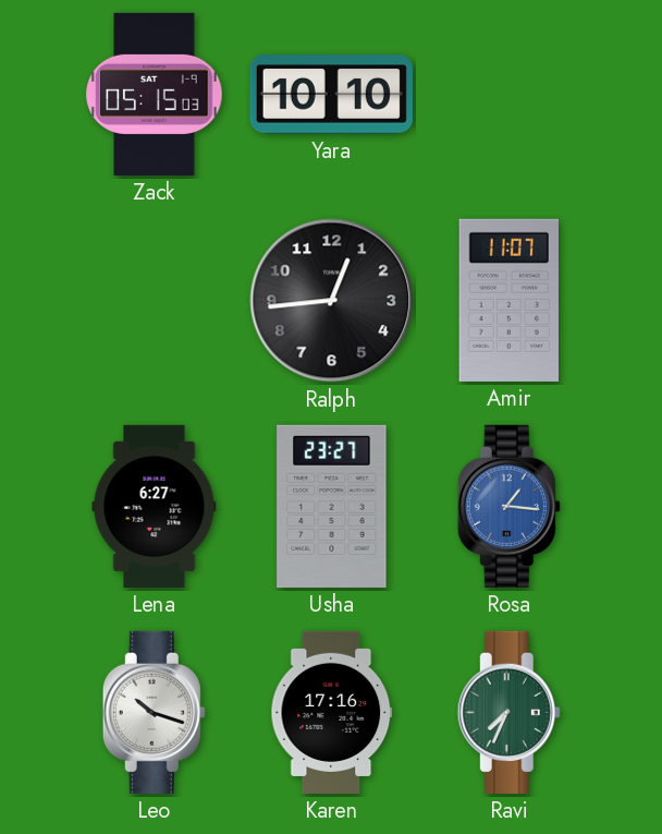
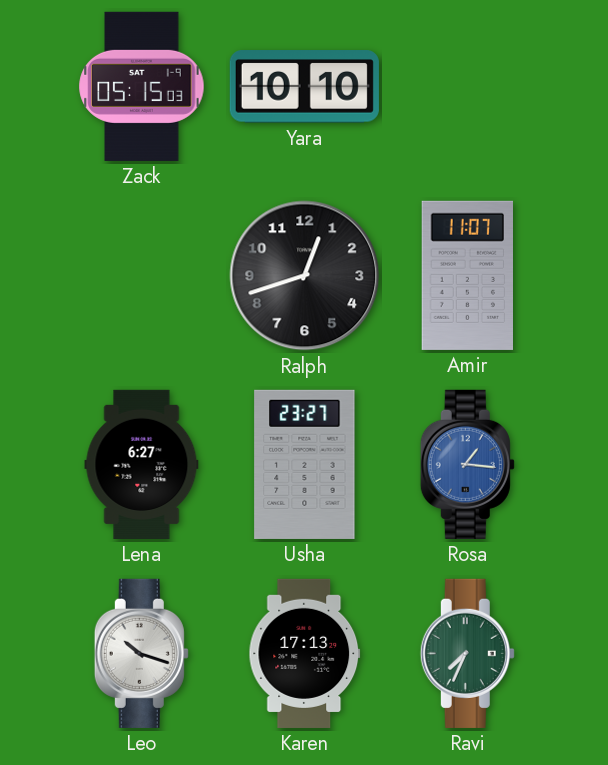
Ralph: 12:44 -> 12:42 (305, 276)
Karen: 17:16 -> 17:13 (305, 653)
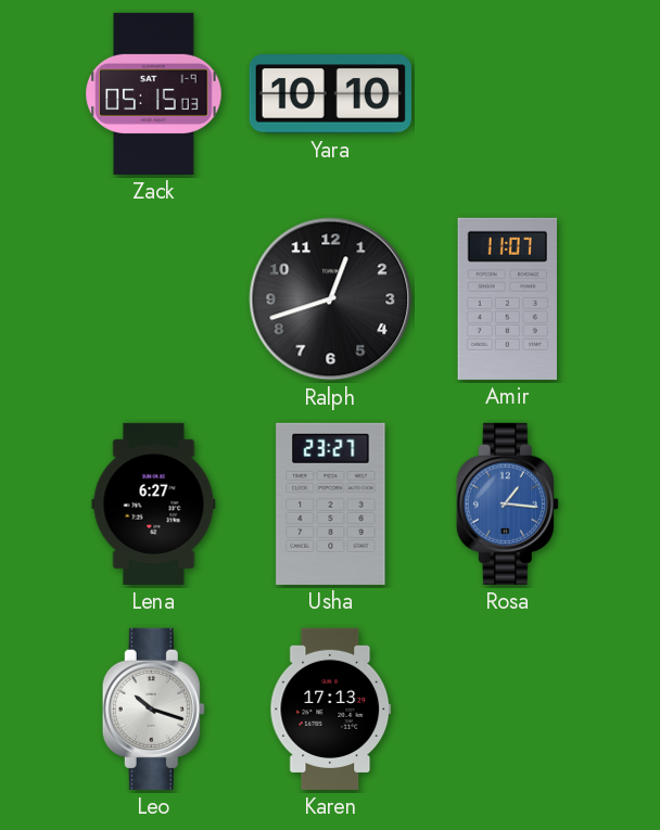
Ravi: 7:34 -> none (467, 653)
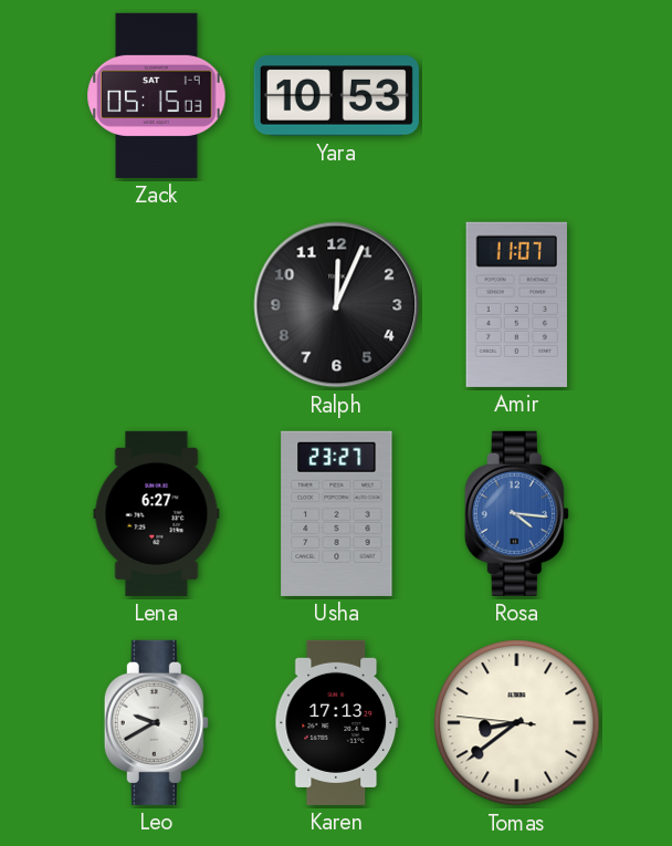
Yara: 10:10 -> 10:53 (336, 96)
Ralph: 12:42 -> 12:04 (337, 305)
Rosa: 1:16 -> 4:16 (516, 513)
Leo: 10:18 -> 9:40 (156, 722)
Tomas: none -> 8:38 (517, 723)
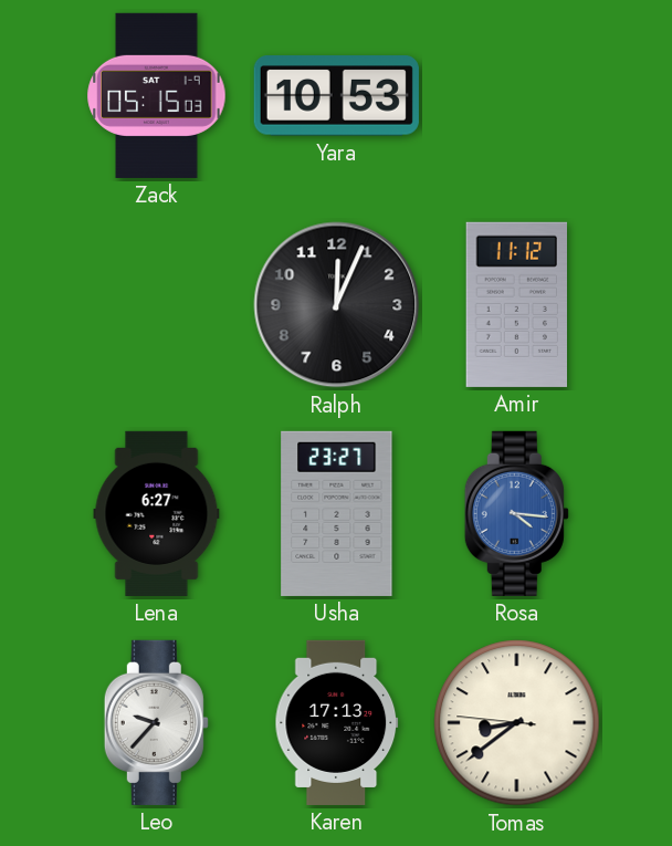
Amir: 11:07 -> 11:12 (516, 304)
Leo: 9:40 -> 9:37 (156, 722)
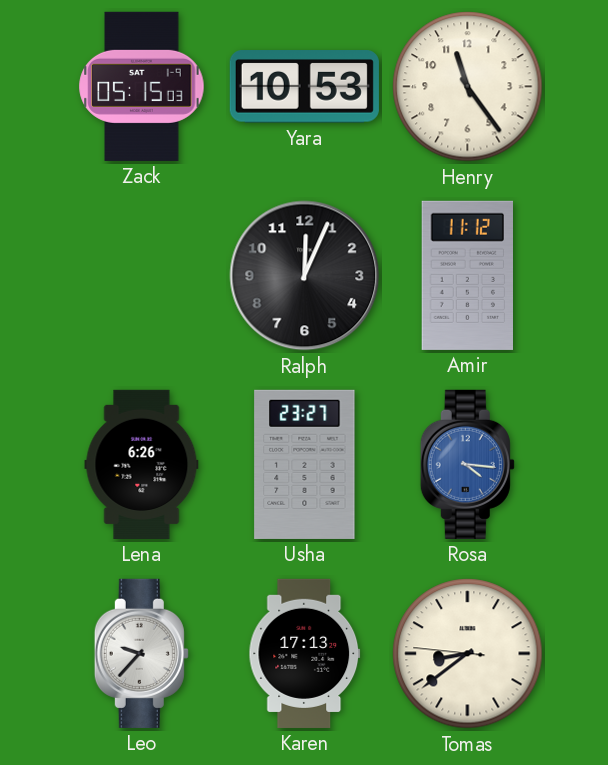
Henry: none -> 11:24 (468, 87)
Lena: 6:27 -> 6:26 (142, 464)
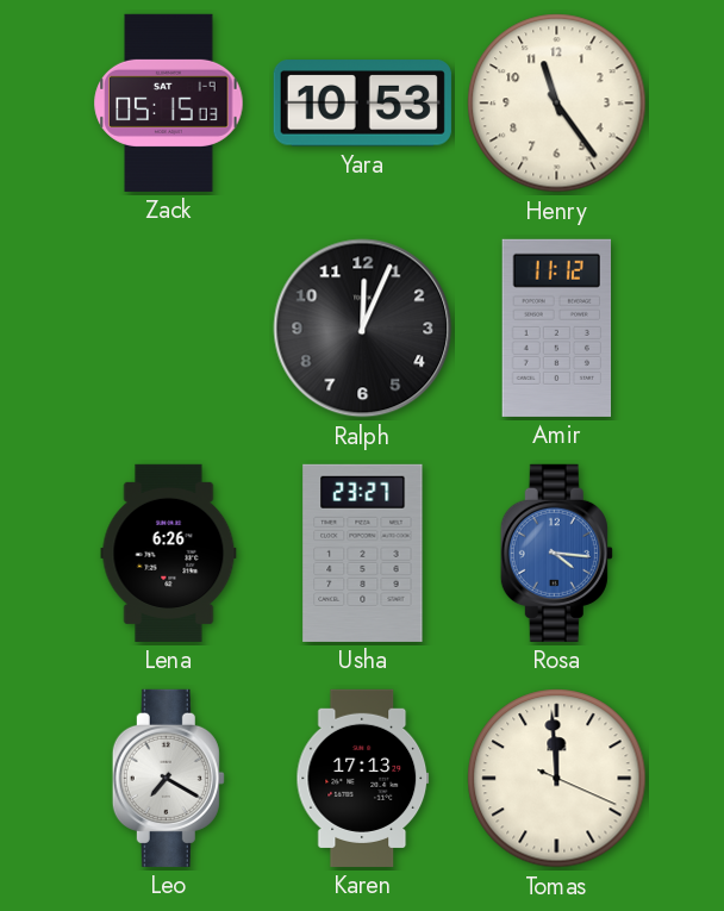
Leo: 9:37 -> 7:20 (168, 778)
Tomas: 8:38 -> 11:59 (557, 779)
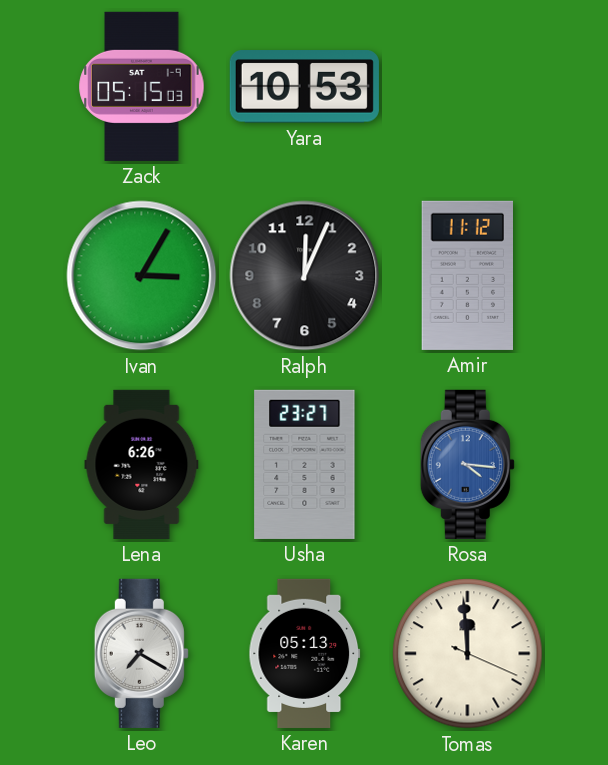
Henry: 11:24 -> none (557, 104)
Ivan: none -> 3:05 (142, 276)
Karen: 17:13 -> 05:13 (305, 653)
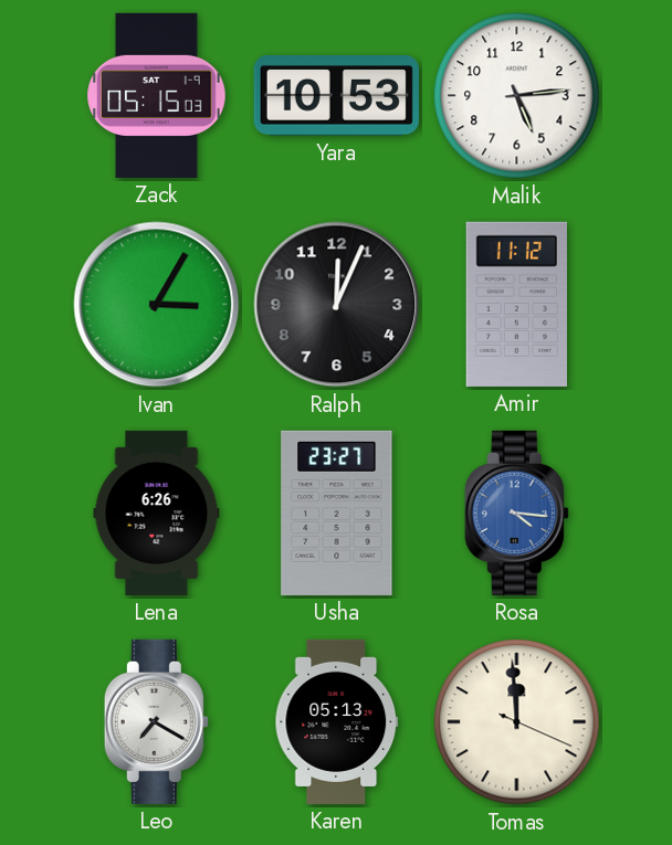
Malik: none -> 5:14 (517, 96)
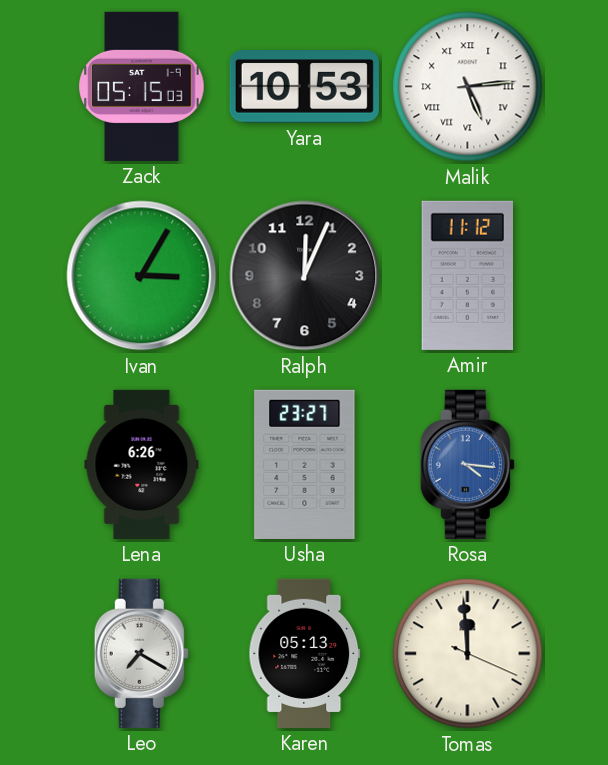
Malik numerals: Arabic -> Roman (468, 87)
